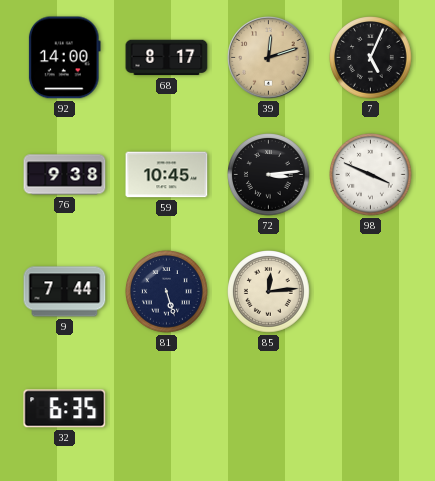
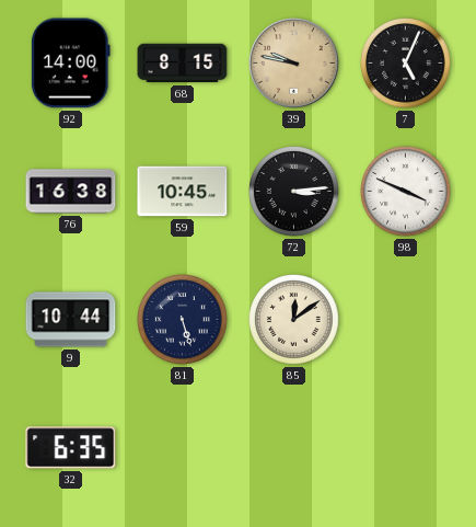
68: 8:17 -> 8:15 (183, 64)
39: 12:12 -> 9:47 (294, 64)
76: 9:38 -> 16:38 (71, 192)
9: 7:44 -> 10:44 (71, 320)
85: 12:14 -> 12:09 (294, 320)
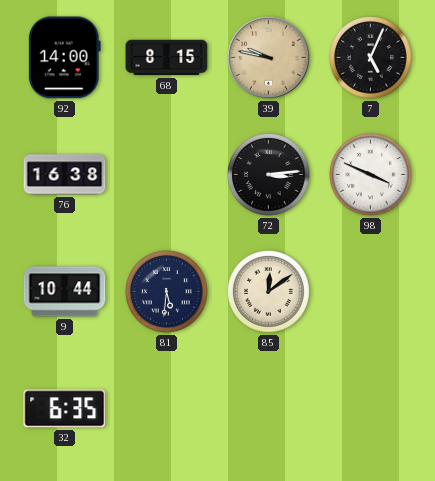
59: 10:45 -> none (183, 192)
81: 5:27 -> 5:31 (167, 292)
